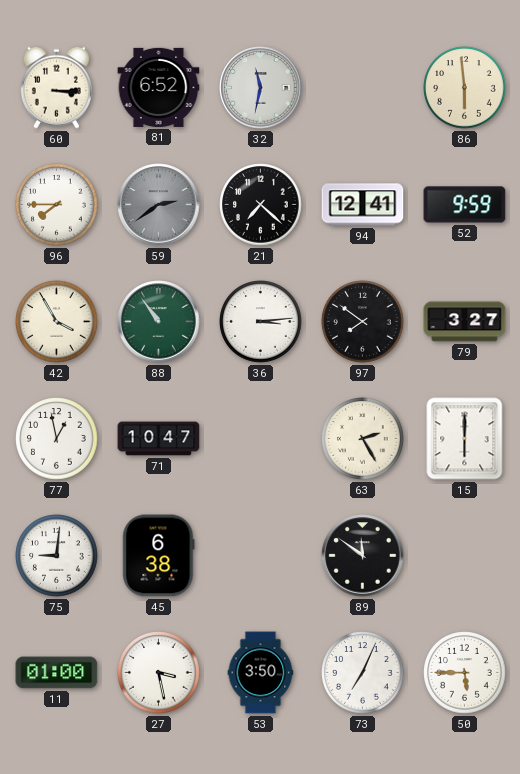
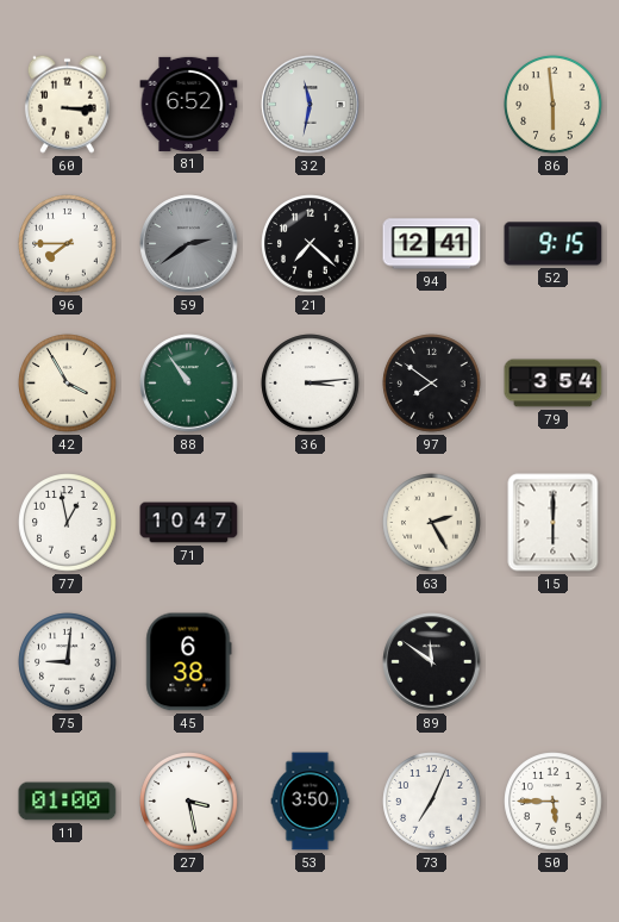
52: 9:59 -> 9:15 (554, 244)
79: 3:27 -> 3:54 (554, 384)
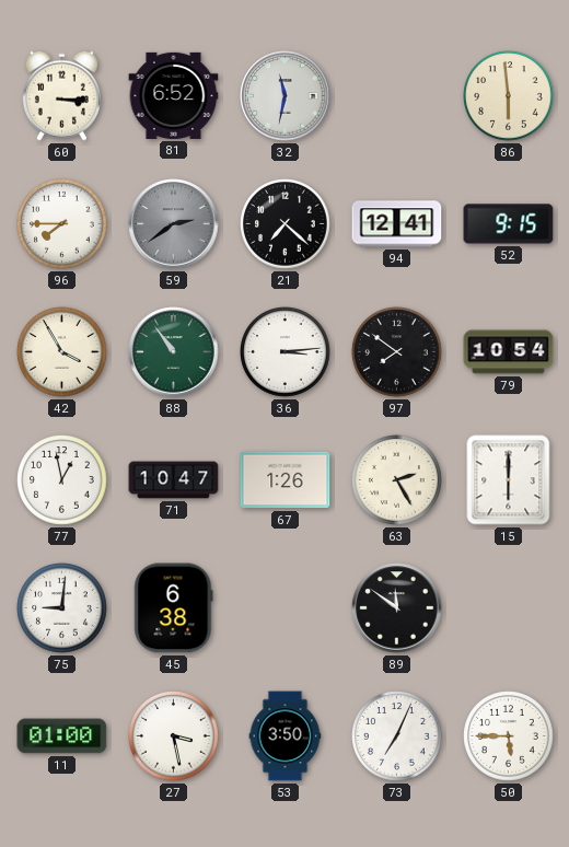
79: 3:54 -> 10:54 (509, 352)
67: none -> 1:26 (286, 480)
